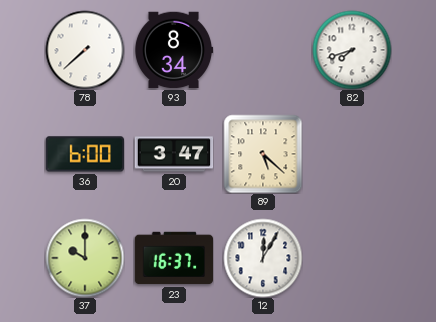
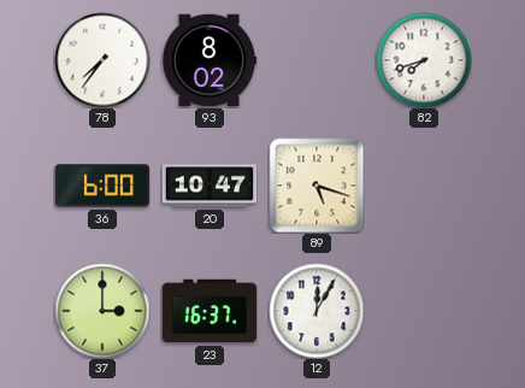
78: 7:38 -> 7:36 (102, 60)
93: 8:34 -> 8:02 (210, 60)
20: 3:47 -> 10:47 (210, 186)
89: 5:22 -> 5:18 (317, 186)
37: 10:00 -> 3:00 (102, 311)
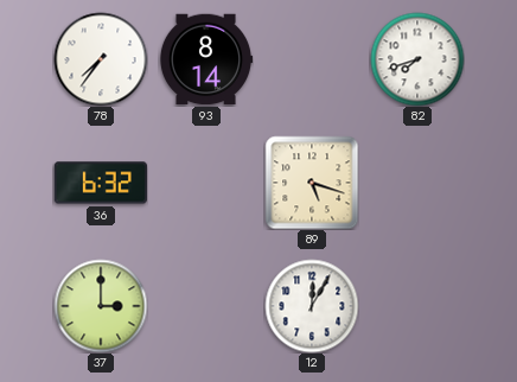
93: 8:02 -> 8:14 (206, 59)
36: 6:00 -> 6:32 (100, 183)
20: 10:47 -> none (210, 186)
23: 16:37 -> none (210, 311)
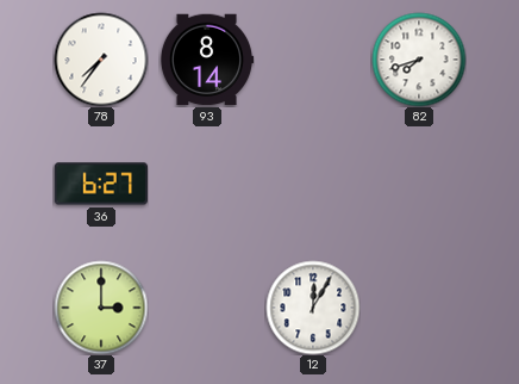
36: 6:32 -> 6:27 (100, 184)
89: 5:18 -> none (312, 183)
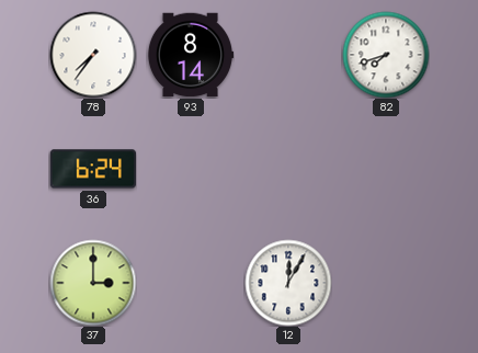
36: 6:27 -> 6:24 (92, 169)
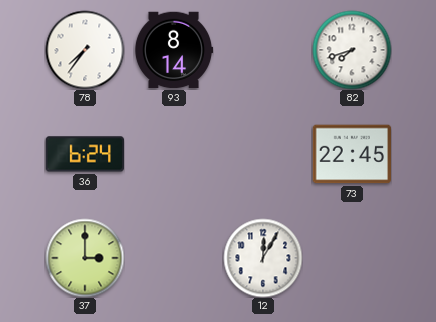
73: none -> 22:45 (351, 154)
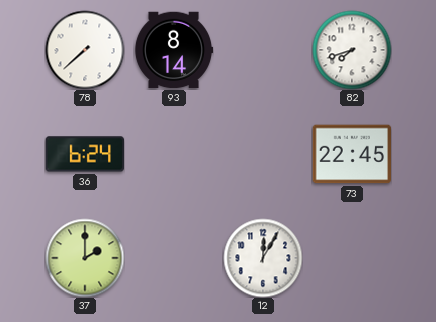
78: 7:36 -> 7:38 (85, 50)
37: 3:00 -> 2:00 (85, 258)
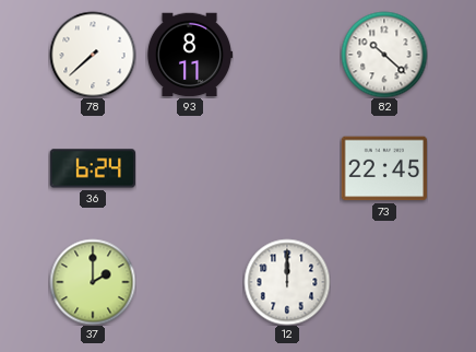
93: 8:14 -> 8:11 (190, 55)
82: 7:42 -> 10:22 (384, 55)
12: 12:05 -> 12:00 (287, 282)
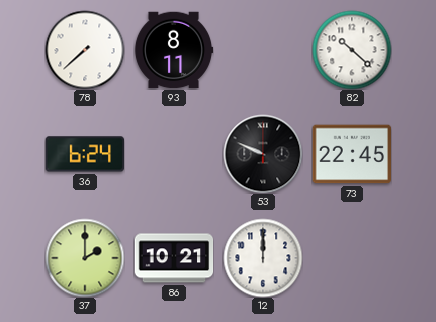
53: none -> 9:49 (263, 154)
86: none -> 10:21 (174, 258)
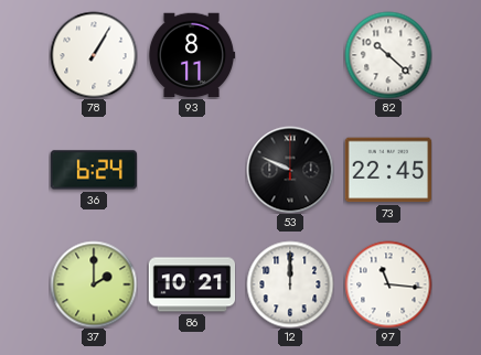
78: 7:38 -> 1:05 (94, 55)
97: none -> 11:16 (388, 284)
